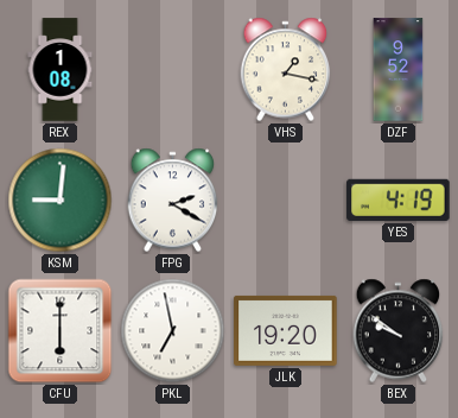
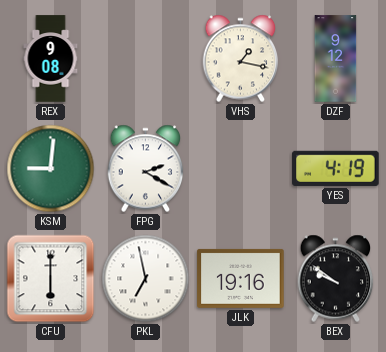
REX: 1:08 -> 9:08 (51, 59)
DZF: 9:52 -> 9:12 (336, 59)
JLK: 19:20 -> 19:16 (241, 278)
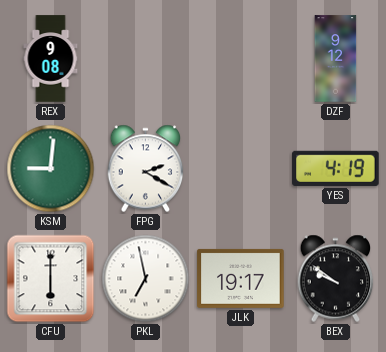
VHS: 1:17 -> none (241, 59)
JLK: 19:16 -> 19:17 (241, 278)
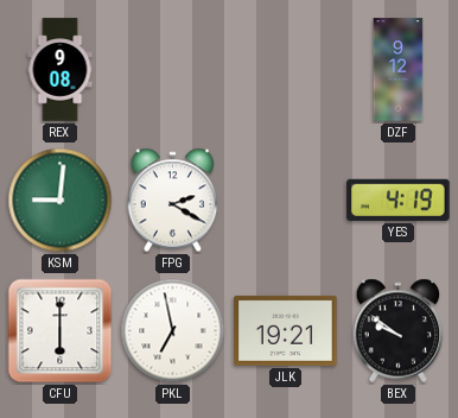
JLK: 19:17 -> 19:21 (286, 330)
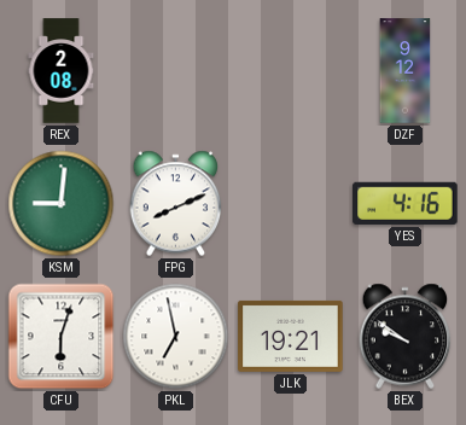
REX: 9:08 -> 2:08 (62, 71)
FPG: 2:20 -> 8:11 (176, 204)
YES: 4:19 -> 4:16 (406, 203)
CFU: 6:00 -> 6:03 (62, 337)
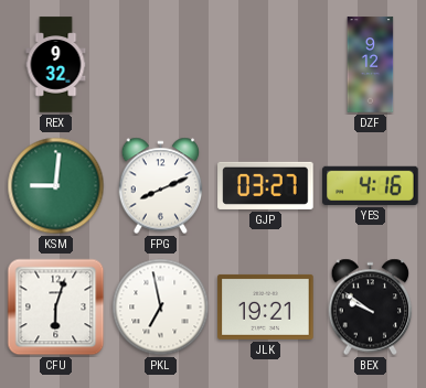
REX: 2:08 -> 9:32 (56, 65)
GJP: none -> 03:27 (266, 185)
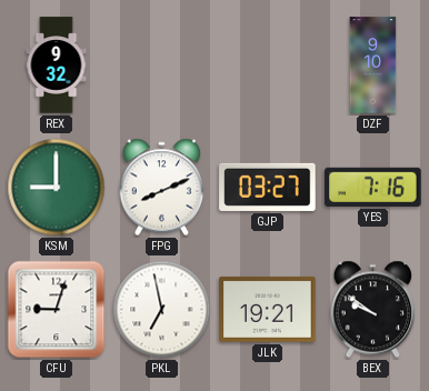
DZF: 9:12 -> 9:10 (373, 66)
KSM: 9:01 -> 9:00 (57, 188)
YES: 4:16 -> 7:16 (373, 187)
CFU: 6:03 -> 9:03 (57, 310)
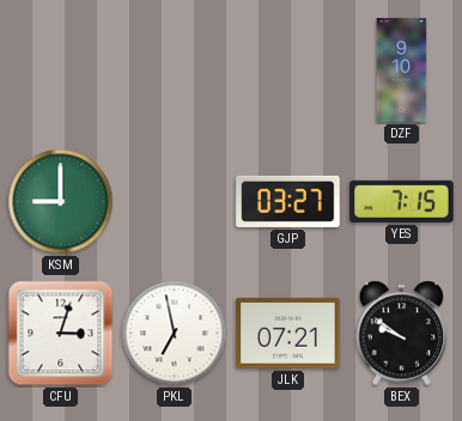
REX: 9:32 -> none (57, 66)
FPG: 8:11 -> none (162, 188)
YES: 7:16 -> 7:15 (402, 201)
CFU: 9:03 -> 3:03 (61, 334)
JLK: 19:21 -> 07:21 (288, 332)
